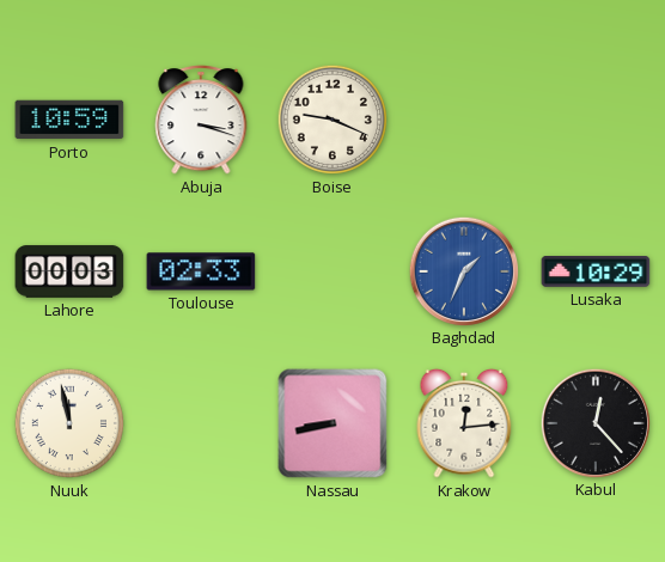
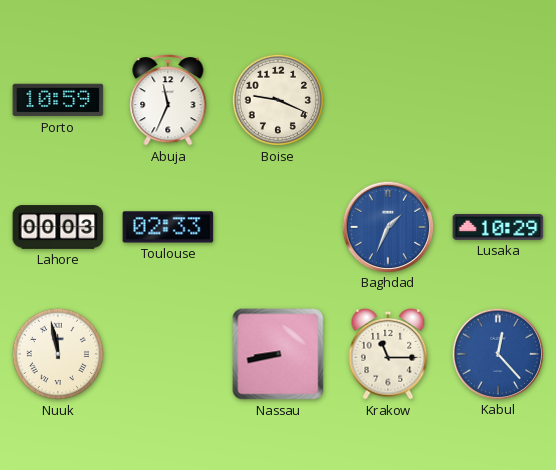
Abuja: 3:18 -> 11:34 (168, 100)
Krakow: 12:14 -> 11:15 (388, 354)
Kabul dial: black -> blue (497, 353)
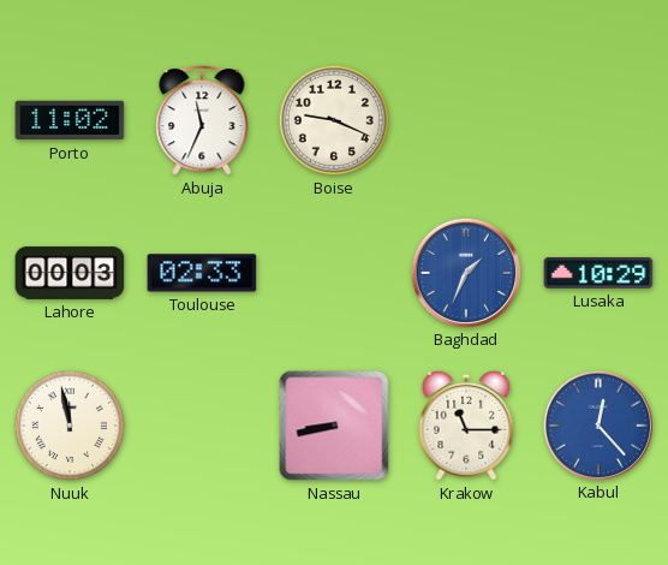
Porto: 10:59 -> 11:02 (70, 120)
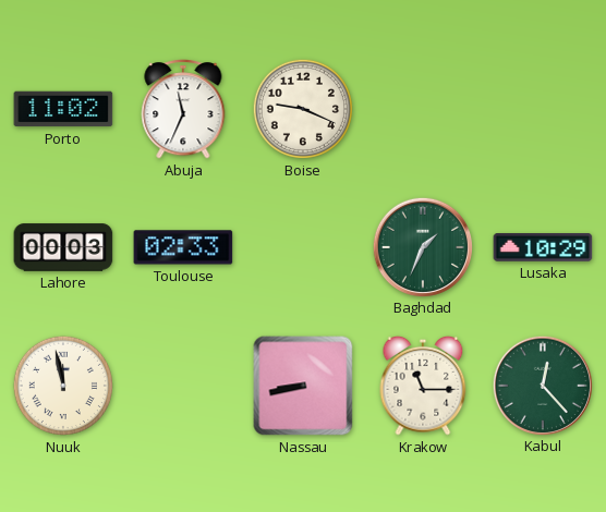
Baghdad dial: blue -> green (422, 246)
Kabul dial: blue -> green (542, 385)
